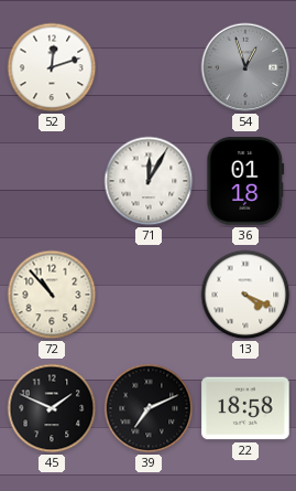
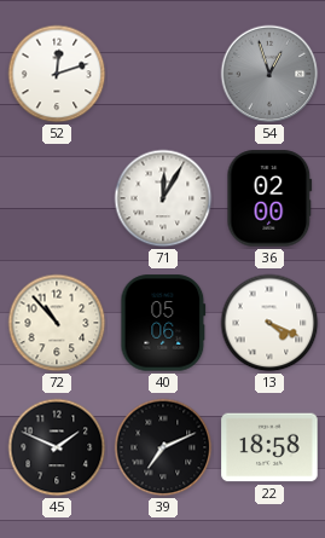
36: 01:18 -> 02:00 (269, 198)
40: none -> 05:06 (163, 323)
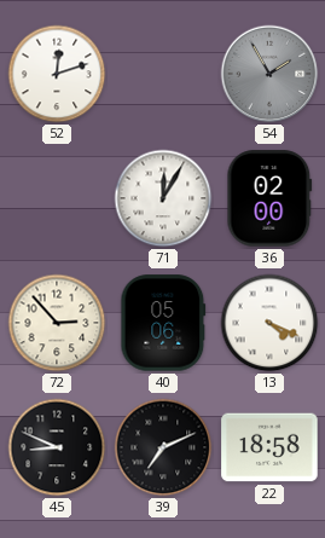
54: 12:57 -> 1:55 (269, 74)
72: 10:53 -> 2:53 (57, 323)
45: 1:49 -> 8:49 (57, 447)
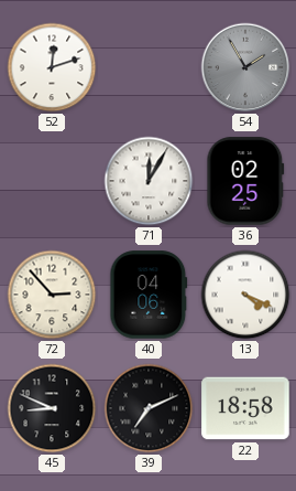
36: 02:00 -> 02:25 (245, 181)
40: 05:06 -> 04:06 (149, 295)
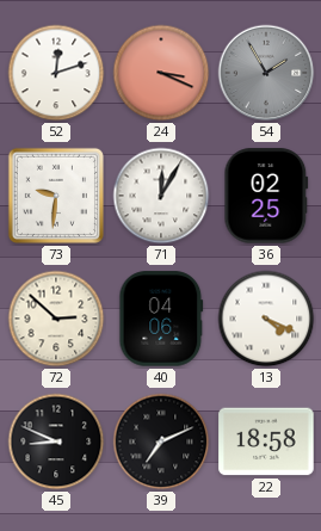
24: none -> 3:19 (161, 73)
73: none -> 9:31 (56, 196)
72: 2:53 -> 2:52 (56, 319)
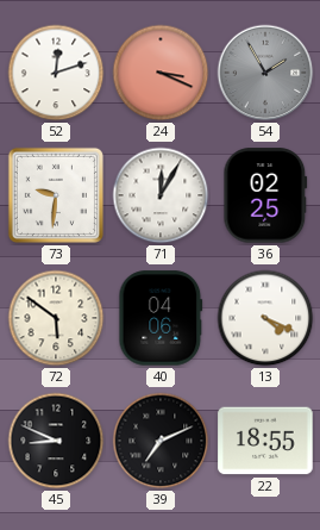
72: 2:52 -> 5:51 (56, 318)
22: 18:58 -> 18:55 (265, 441)
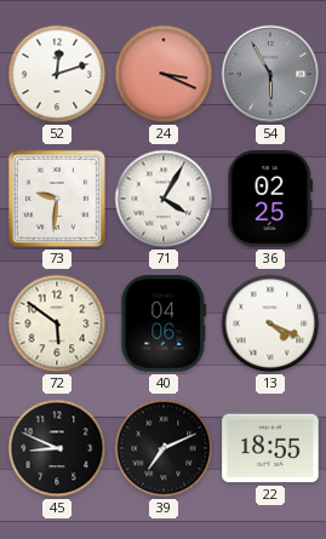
54: 1:55 -> 5:55 (270, 74)
71: 12:05 -> 4:05 (164, 199)
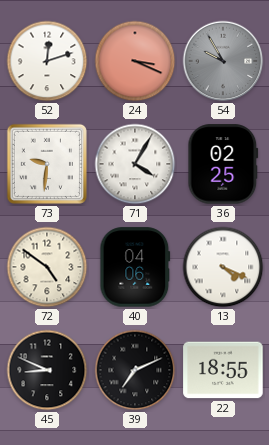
54: 5:55 -> 9:55 (223, 61)
72: 5:51 -> 4:51 (47, 267)
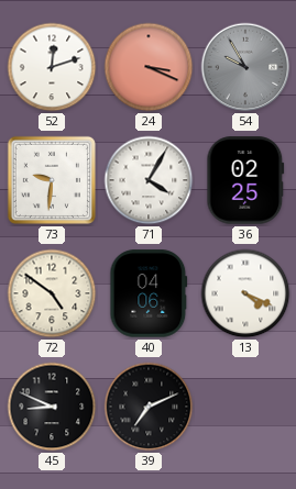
22: 18:55 -> none (223, 370)
